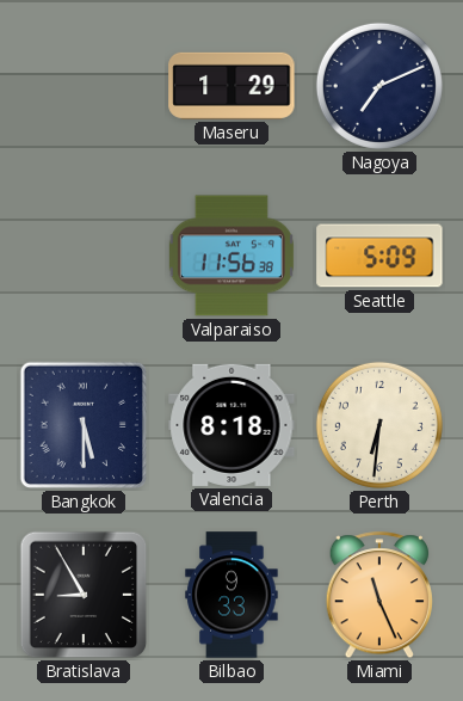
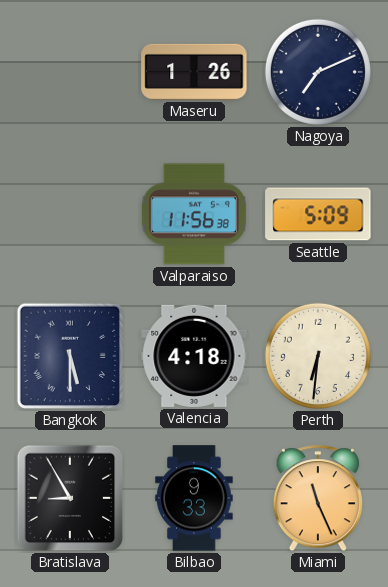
Maseru: 1:29 -> 1:26 (194, 72)
Valencia: 8:18 -> 4:18 (194, 356)
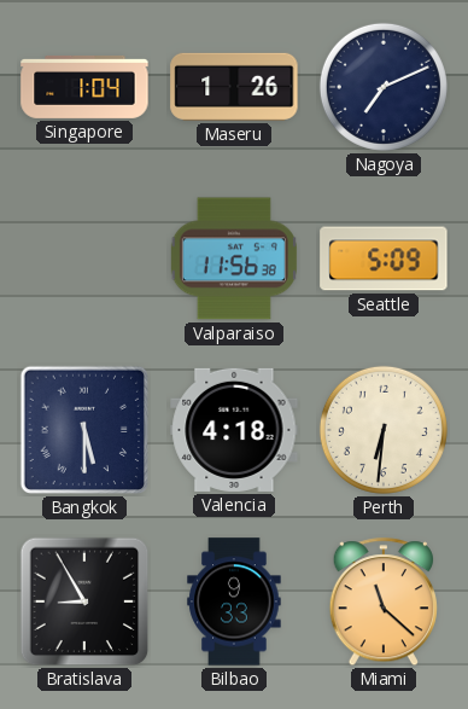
Singapore: none -> 1:04 (84, 87)
Miami: 11:26 -> 11:22 (382, 603)
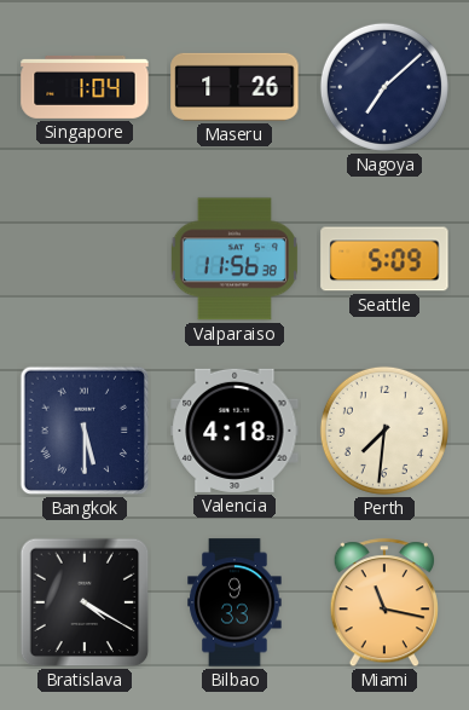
Nagoya: 7:11 -> 7:08 (384, 87)
Perth: 6:31 -> 7:31 (384, 431)
Bratislava: 8:55 -> 4:20 (85, 602)
Miami: 11:22 -> 11:17 (383, 604)
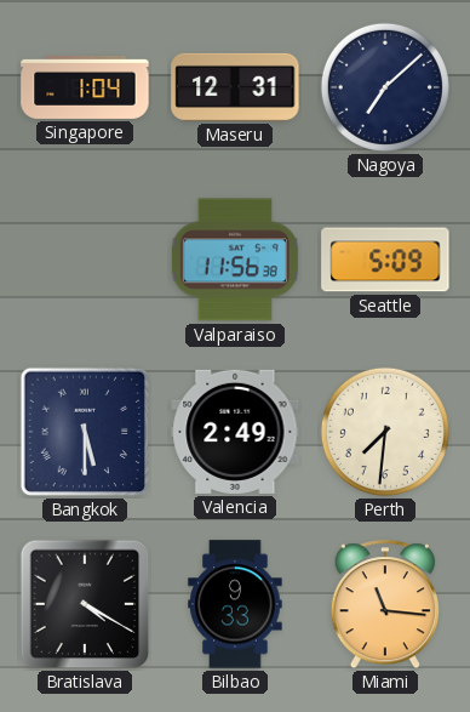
Maseru: 1:26 -> 12:31 (235, 87)
Valencia: 4:18 -> 2:49 (235, 432)
Miami: 11:17 -> 11:16 (384, 605)
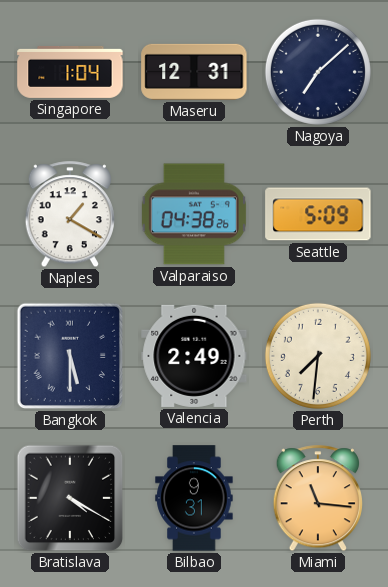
Naples: none -> 1:20 (69, 215)
Valparaiso: 11:56 -> 04:38 (194, 214)
Bilbao: 9:33 -> 9:31 (194, 498)
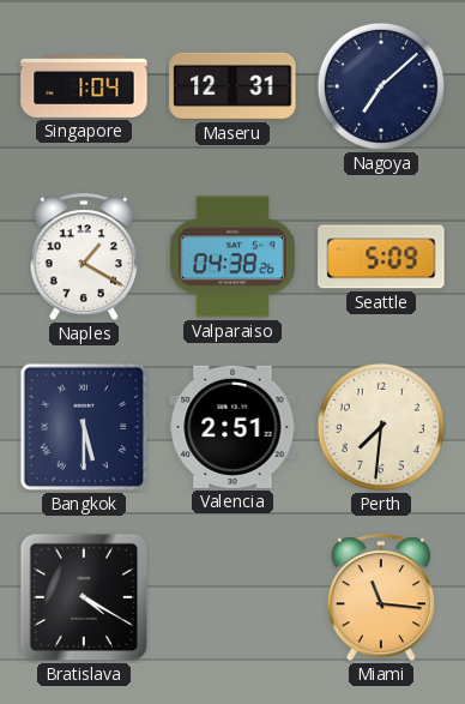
Valencia: 2:49 -> 2:51 (232, 427)
Bilbao: 9:31 -> none (194, 498)
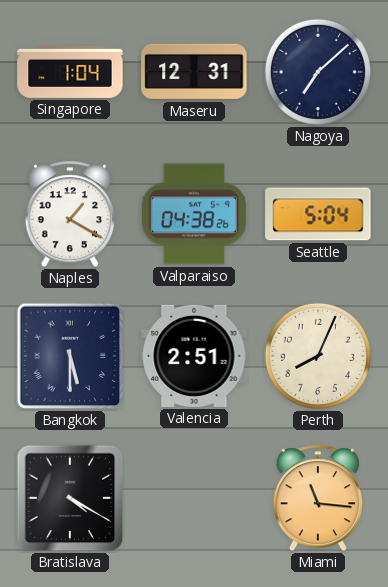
Seattle: 5:09 -> 5:04 (318, 214)
Perth: 7:31 -> 8:04 (318, 356)
